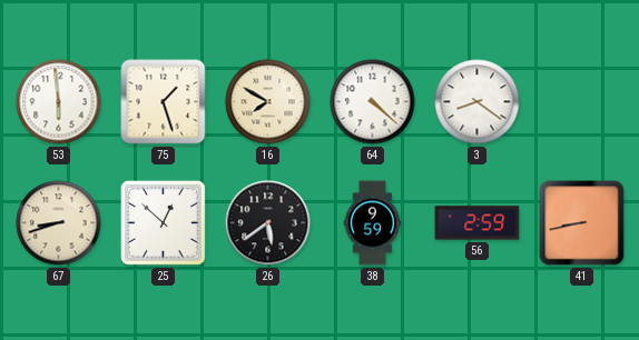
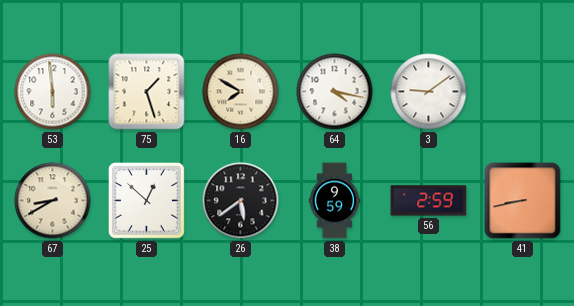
64: 4:22 -> 4:17 (335, 92)
3: 8:21 -> 9:09 (429, 92)
67: 8:42 -> 8:40 (53, 201)
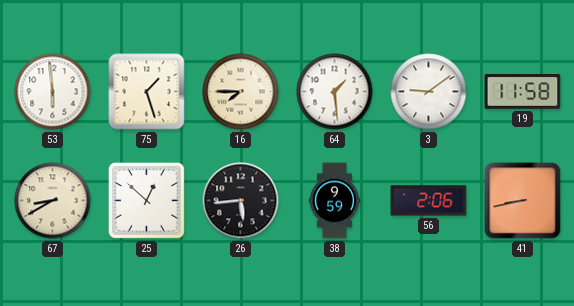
16: 7:50 -> 7:45 (241, 92)
64: 4:17 -> 1:29 (335, 92)
19: none -> 11:58 (523, 92)
26: 5:39 -> 5:44 (241, 201)
56: 2:59 -> 2:06 (429, 201)
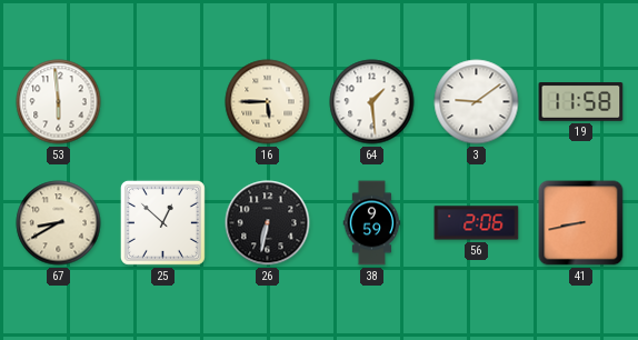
75: 1:27 -> none (147, 92)
16: 7:45 -> 5:45 (268, 102)
26: 5:44 -> 6:32 (268, 223)
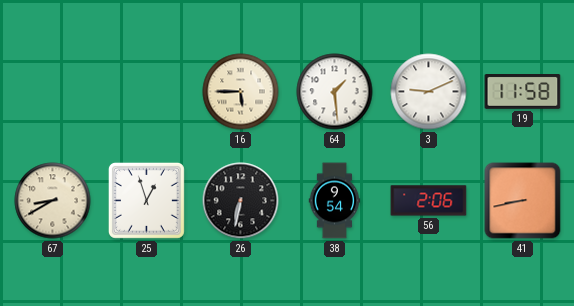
53: 5:59 -> none (59, 102)
3: 9:09 -> 9:11 (429, 92)
25: 12:52 -> 12:57 (146, 200)
38: 9:59 -> 9:54 (335, 201)
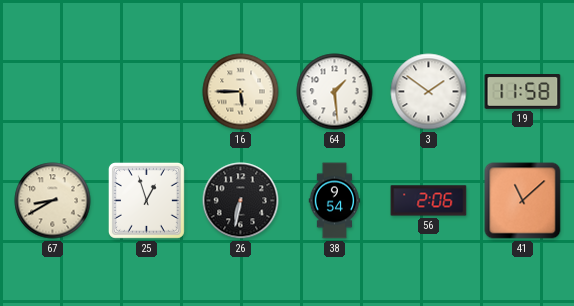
3: 9:11 -> 1:51 (429, 92)
41: 8:43 -> 11:08 (523, 201)
